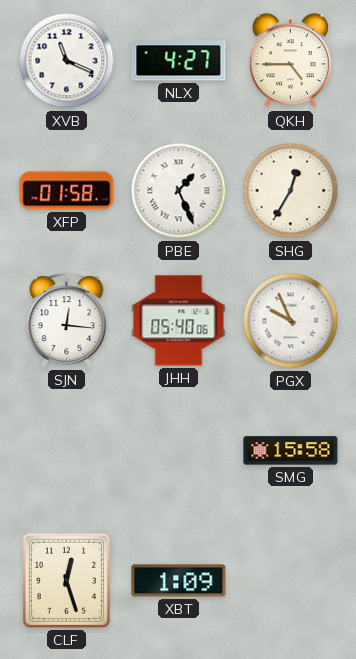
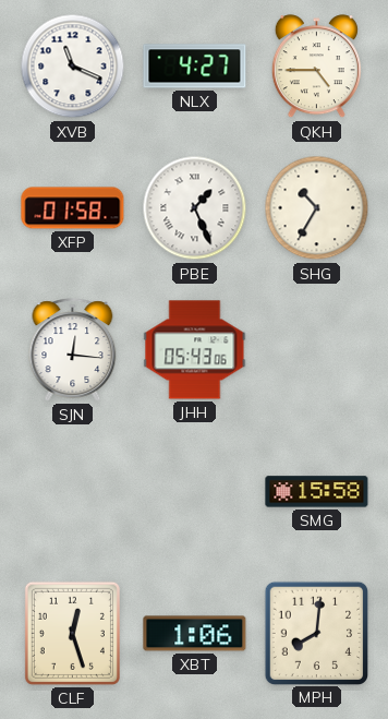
SHG: 12:35 -> 10:35 (317, 208)
JHH: 05:40 -> 05:43 (195, 350)
PGX: 9:56 -> none (291, 321)
XBT: 1:09 -> 1:06 (195, 634)
MPH: none -> 8:01 (316, 633)
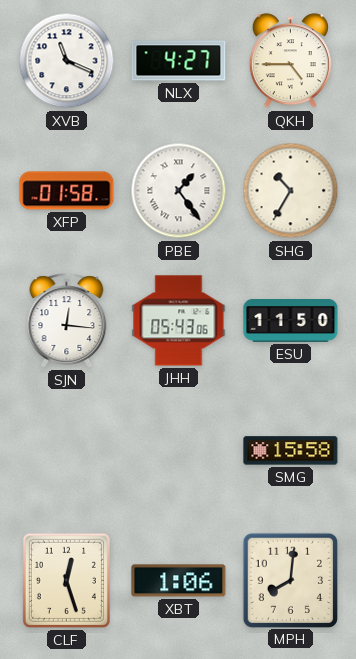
PBE: 1:26 -> 1:24 (179, 191)
ESU: none -> 11:50 (291, 321)
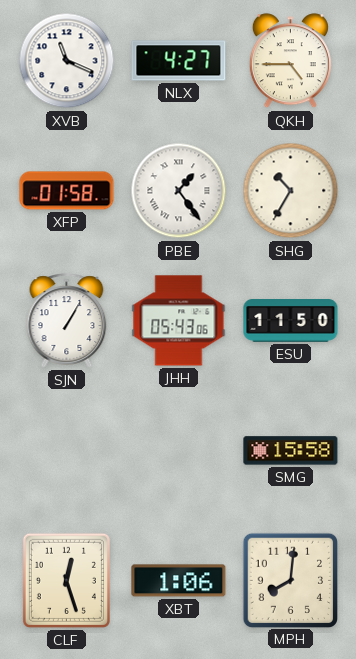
SJN: 12:16 -> 1:05 (67, 321)
